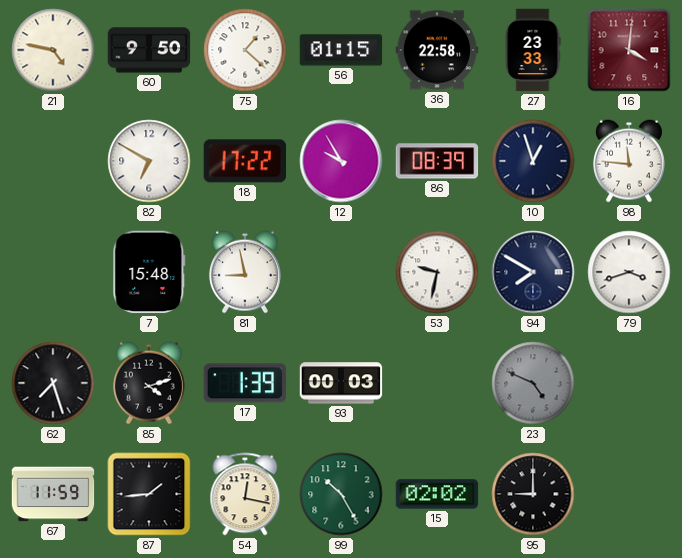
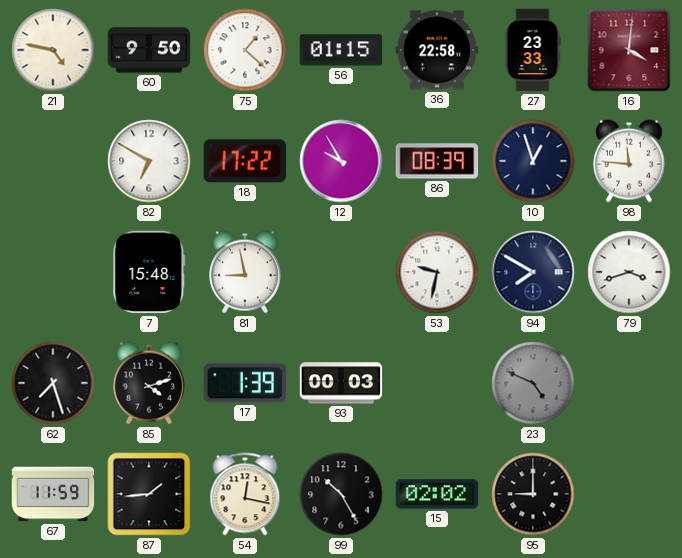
99 dial: green -> black (341, 494)
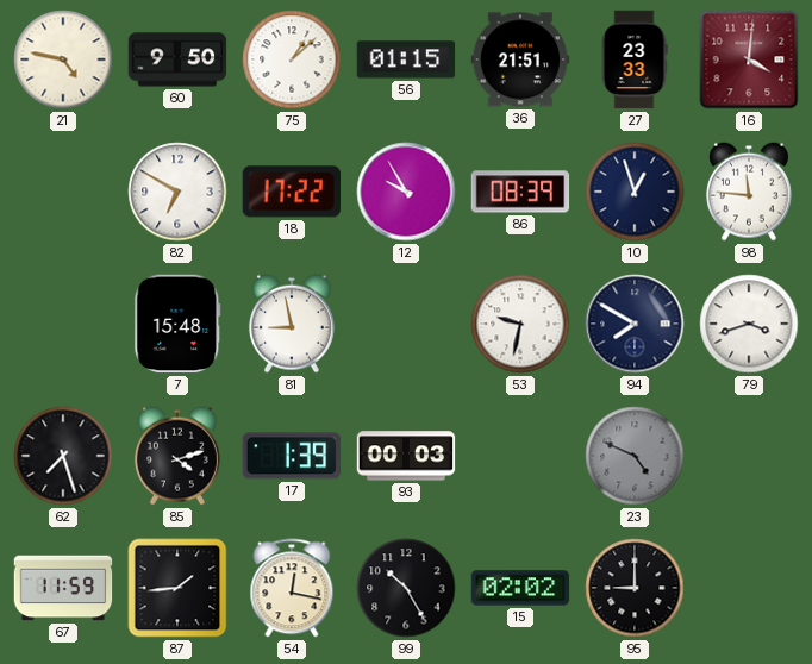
75: 1:22 -> 1:08 (292, 59)
36: 22:58 -> 21:51 (520, 59)
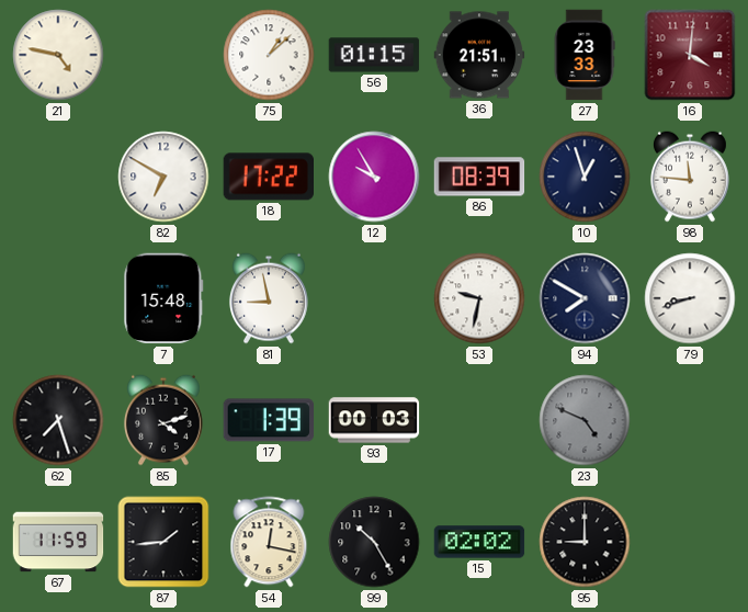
60: 9:50 -> none (177, 59)
79: 3:42 -> 8:42 (690, 298)
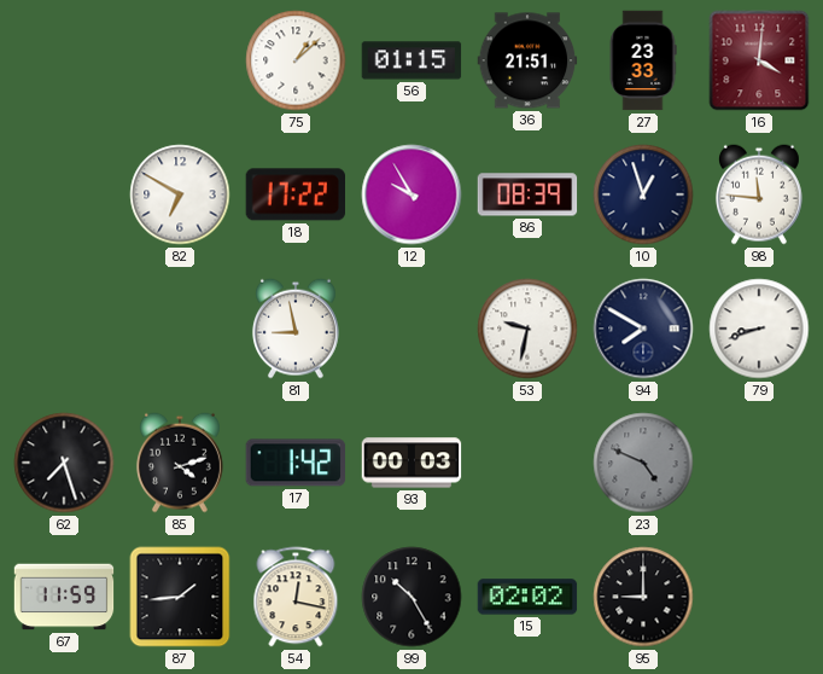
21: 4:47 -> none (58, 55)
7: 15:48 -> none (163, 298)
17: 1:39 -> 1:42 (296, 463)
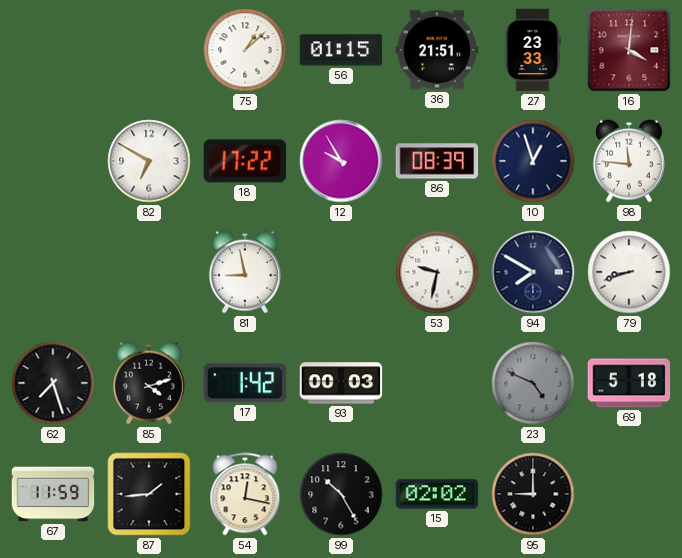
69: none -> 5:18 (629, 383)
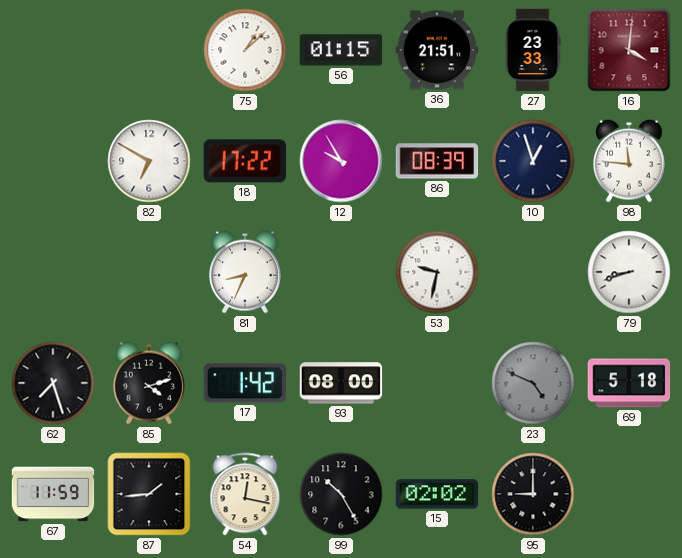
81: 8:58 -> 8:34 (245, 272)
94: 7:50 -> none (533, 272)
93: 00:03 -> 08:00 (341, 383)
